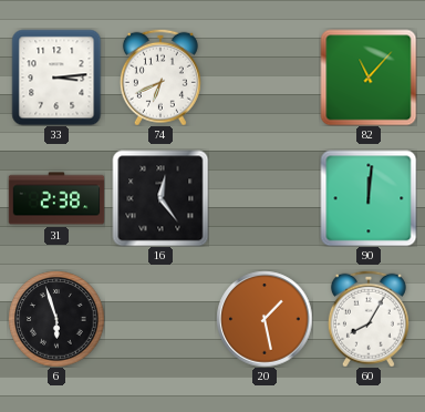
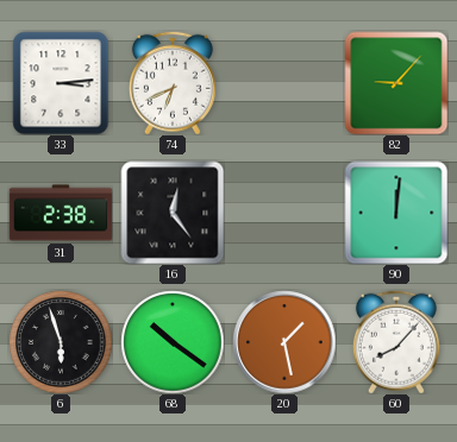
82: 11:07 -> 9:07 (396, 83)
68: none -> 10:21 (173, 342)
60: 8:05 -> 8:07 (396, 342)
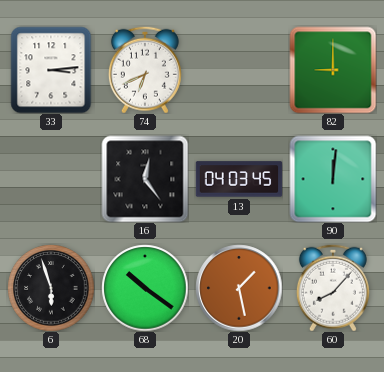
82: 9:07 -> 9:00 (333, 70)
31: 2:38 -> none (61, 213)
13: none -> 04:03 (239, 179)
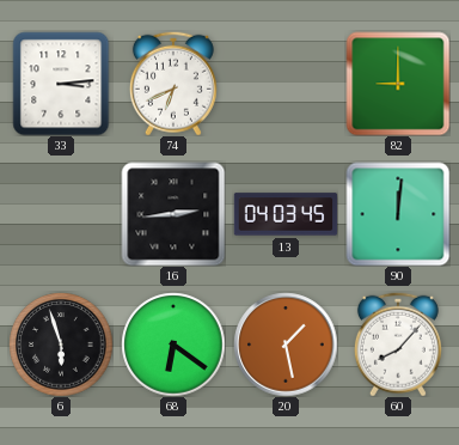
16: 12:24 -> 2:44 (173, 214)
68: 10:21 -> 6:21 (173, 345)
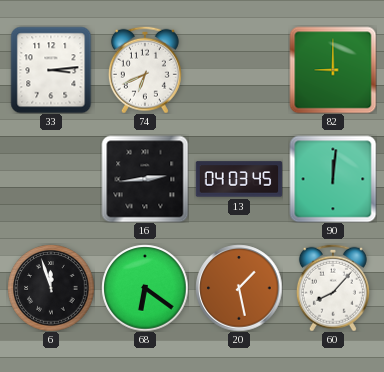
6: 5:57 -> 11:57 (51, 288)
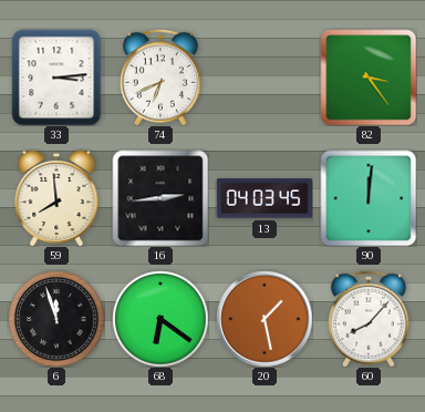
82: 9:00 -> 3:24 (369, 78)
59: none -> 7:59 (56, 198)
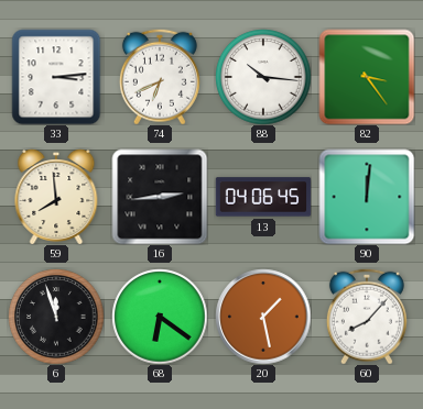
88: none -> 10:16 (263, 77)
13: 04:03 -> 04:06 (263, 197)
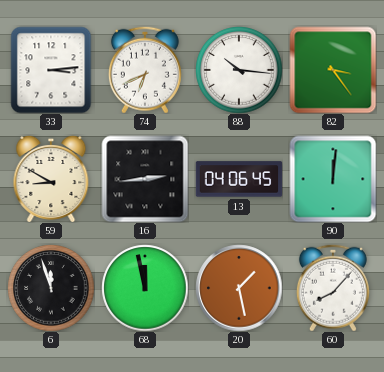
59: 7:59 -> 8:50 (51, 179)
68: 6:21 -> 11:58 (145, 288)
